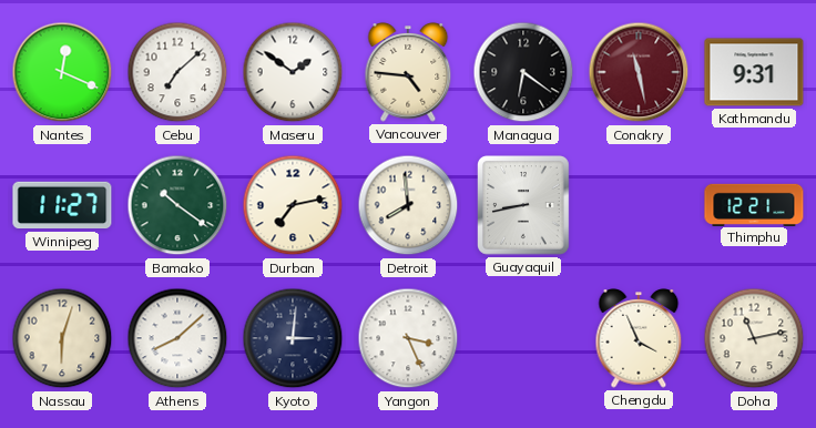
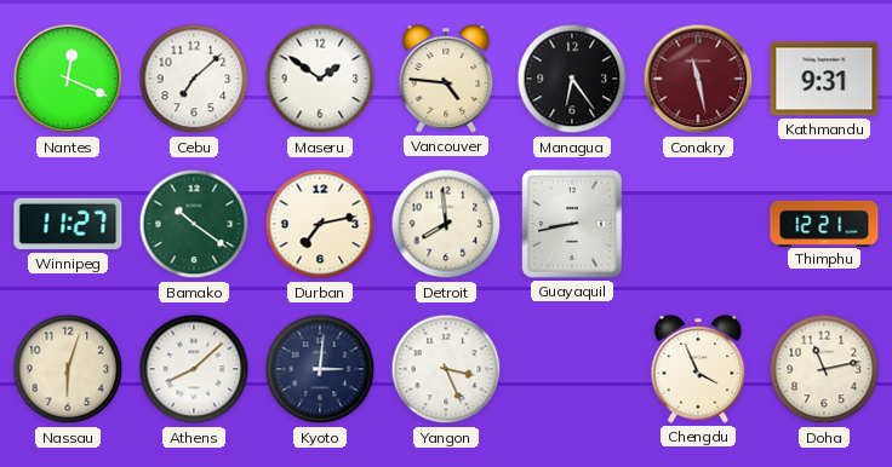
Managua: 6:21 -> 6:24 (572, 79)
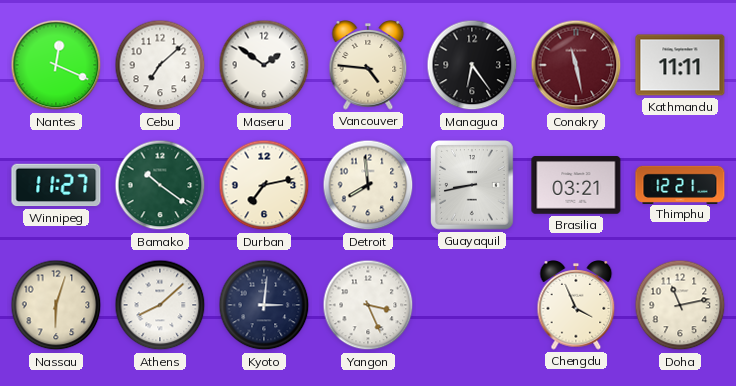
Kathmandu: 9:31 -> 11:11 (680, 65)
Brasilia: none -> 03:21 (576, 185)
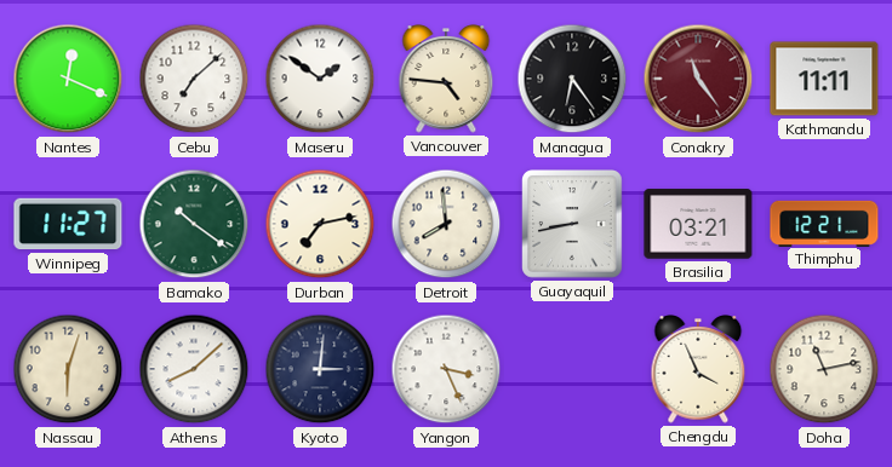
Conakry: 11:28 -> 11:24 (698, 79)
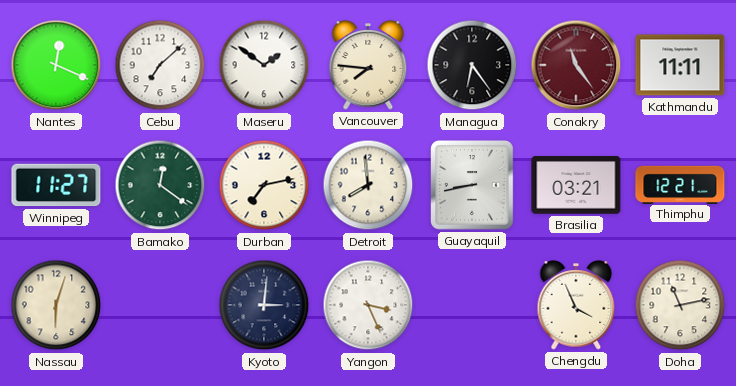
Vancouver: 4:46 -> 7:46 (368, 65)
Bamako: 10:21 -> 12:21 (160, 185)
Athens: 8:08 -> none (194, 369)
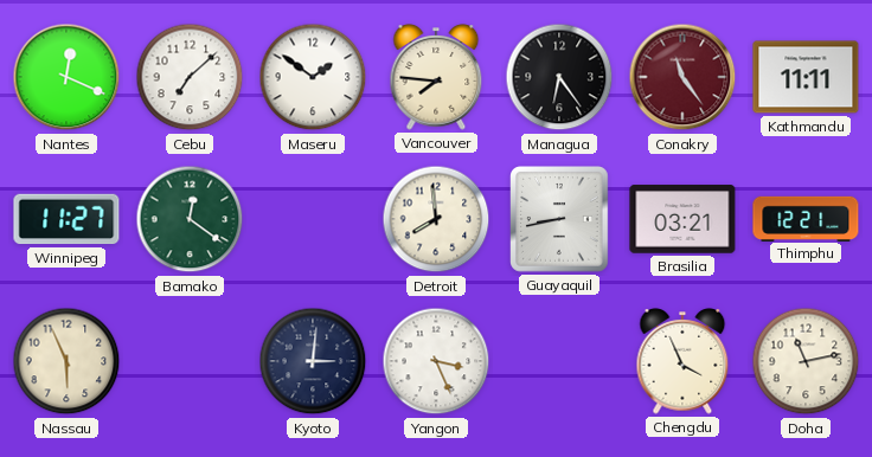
Durban: 7:13 -> none (264, 185)
Nassau: 6:03 -> 5:56 (66, 361)
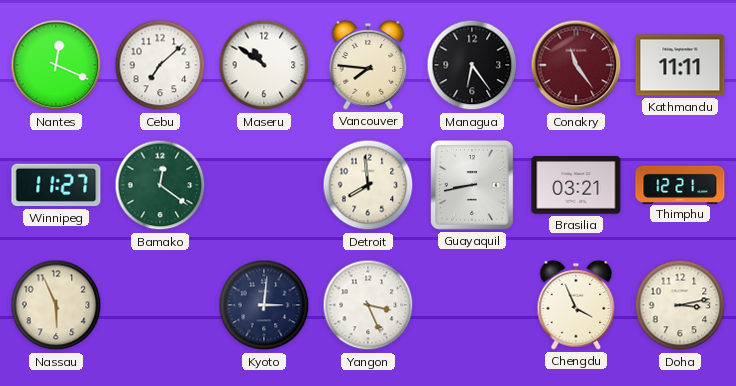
Maseru: 1:51 -> 10:51 (264, 65)
Doha: 11:13 -> 3:13 (680, 305)
